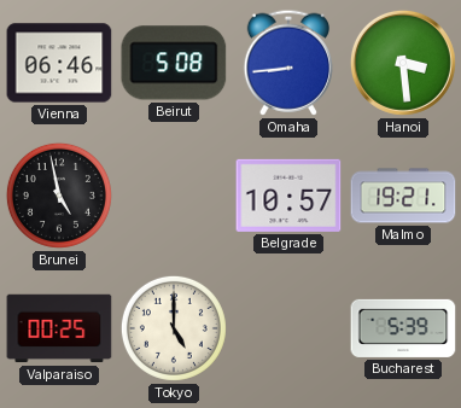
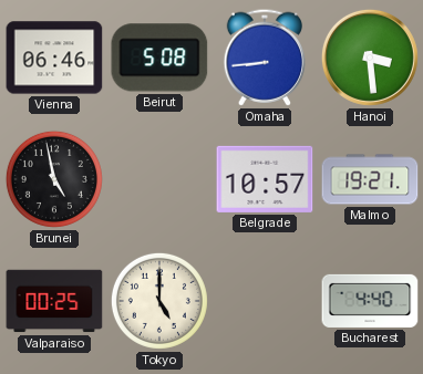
Bucharest: 5:39 -> 4:40 (370, 301)
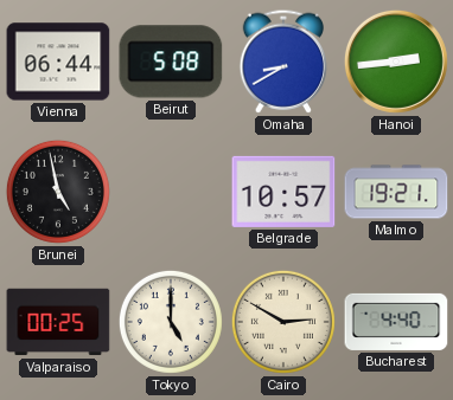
Vienna: 06:46 -> 06:44 (58, 62)
Omaha: 8:44 -> 8:40 (282, 62)
Hanoi: 3:29 -> 2:44 (396, 62)
Cairo: none -> 2:50 (283, 322)
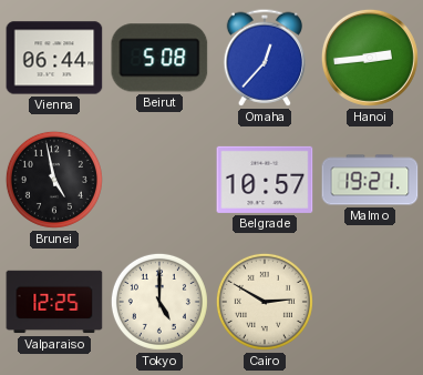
Omaha: 8:40 -> 12:37 (264, 58)
Valparaiso: 00:25 -> 12:25 (54, 302)
Bucharest: 4:40 -> none (396, 322)
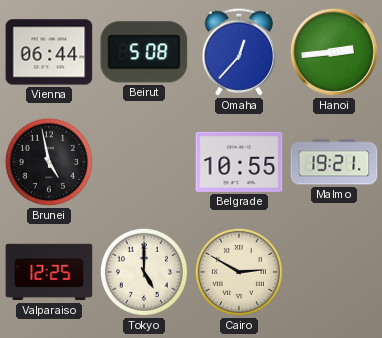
Belgrade: 10:57 -> 10:55 (239, 162)
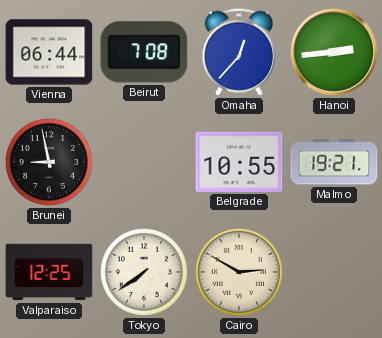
Beirut: 5:08 -> 7:08 (144, 52)
Brunei: 4:58 -> 8:58 (49, 162)
Tokyo: 5:00 -> 7:39 (144, 272)
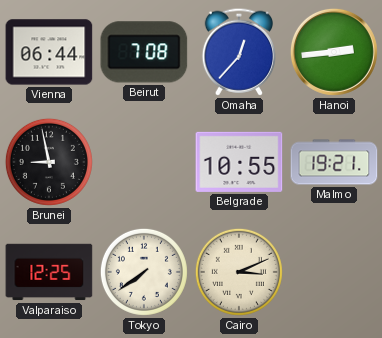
Cairo: 2:50 -> 3:11 (239, 272)
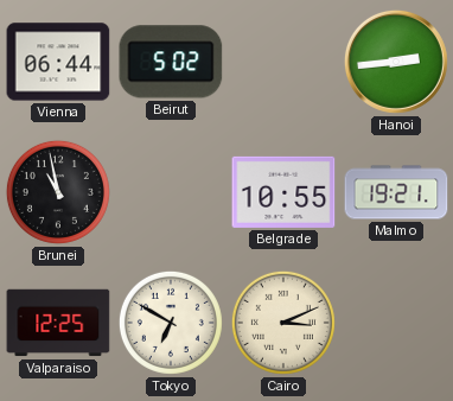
Beirut: 7:08 -> 5:02 (171, 62)
Omaha: 12:37 -> none (238, 52)
Brunei: 8:58 -> 10:58 (58, 192)
Tokyo: 7:39 -> 6:50 (171, 323)
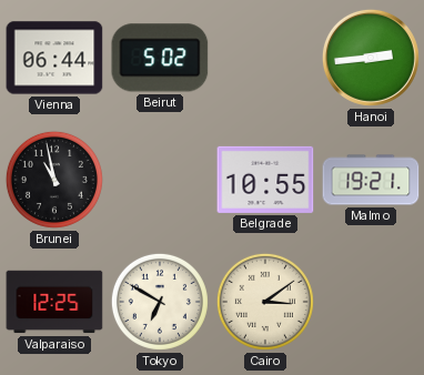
Cairo: 3:11 -> 3:09 (265, 302)
